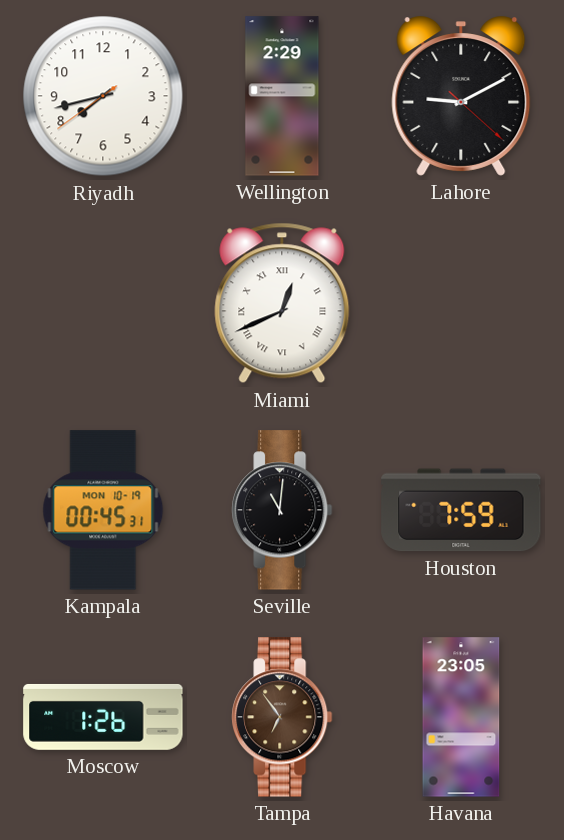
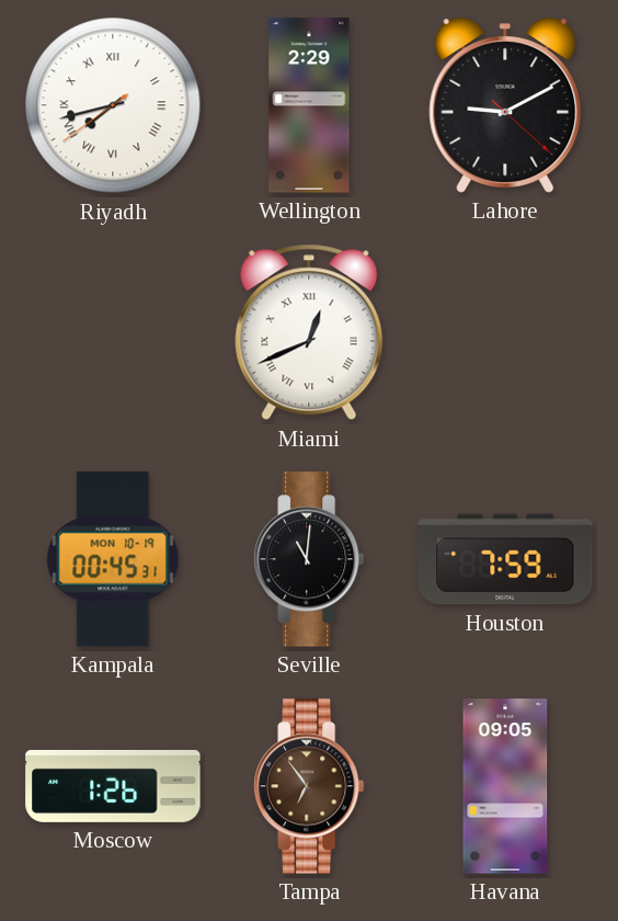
Riyadh numerals: Arabic -> Roman (113, 105)
Havana: 23:05 -> 09:05 (505, 786)
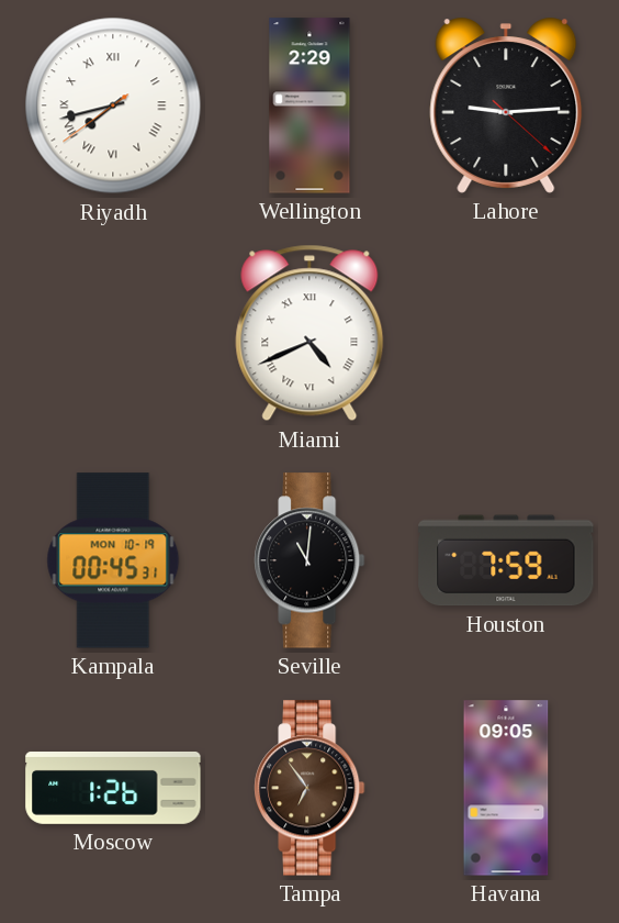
Lahore: 9:10 -> 9:14 (506, 105)
Miami: 12:41 -> 4:41 (309, 333)
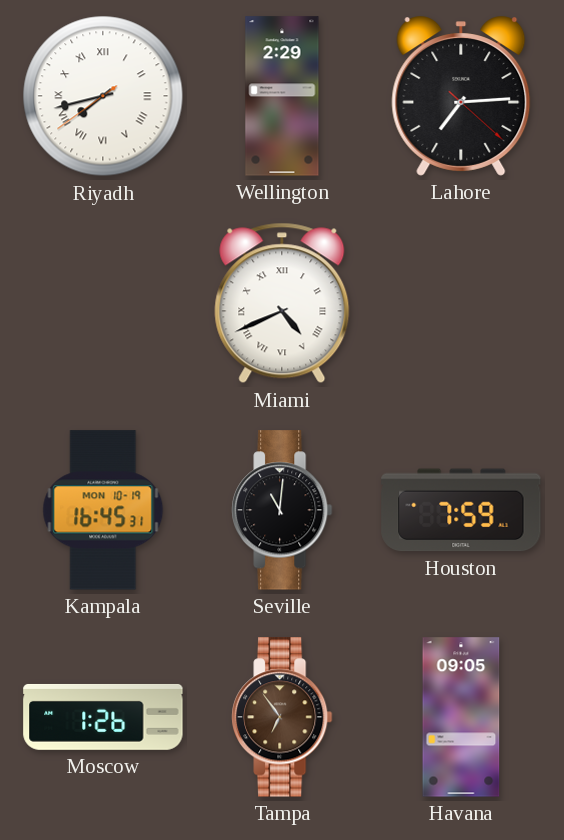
Lahore: 9:14 -> 7:14 (461, 96)
Kampala: 00:45 -> 16:45 (103, 510)
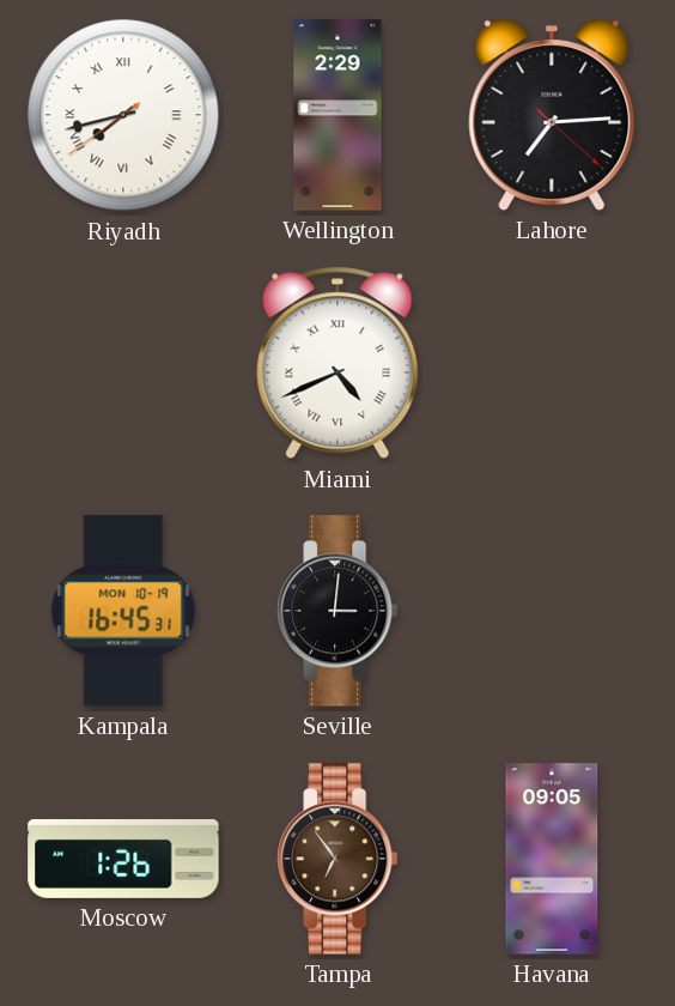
Seville: 11:01 -> 3:01 (337, 611)
Houston: 7:59 -> none (461, 510)
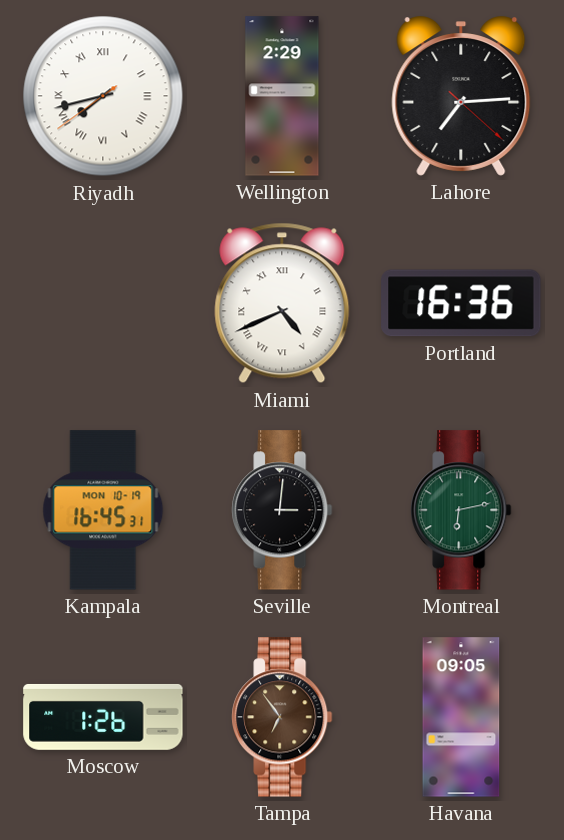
Portland: none -> 16:36 (461, 303)
Montreal: none -> 6:13 (461, 510)
